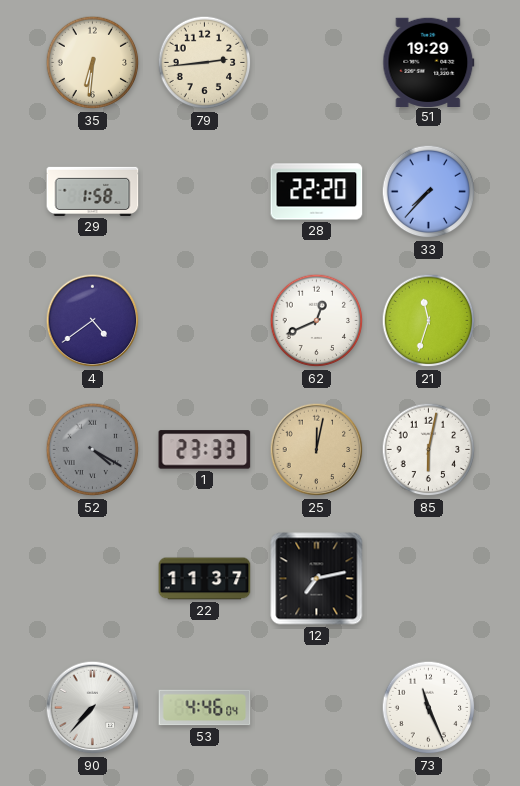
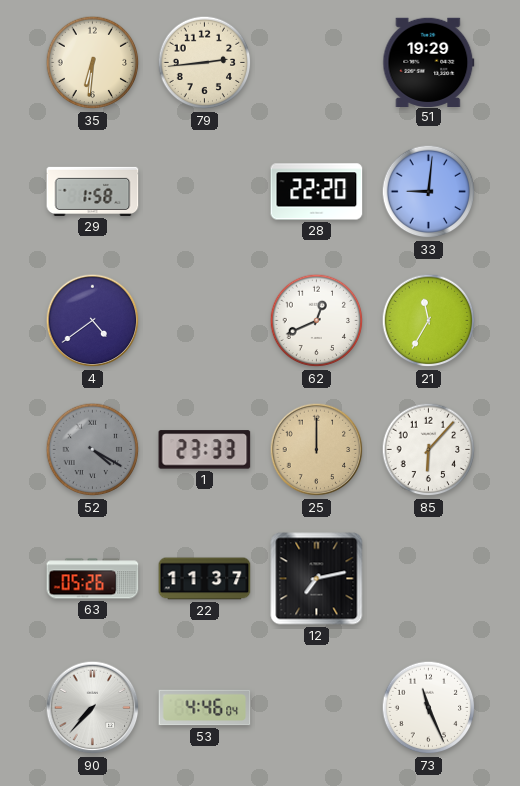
33: 7:37 -> 9:01 (429, 192)
21: 11:33 -> 11:35 (429, 321)
25: 12:02 -> 12:00 (317, 450)
85: 6:02 -> 6:07 (429, 450)
63: none -> 05:26 (93, 579)
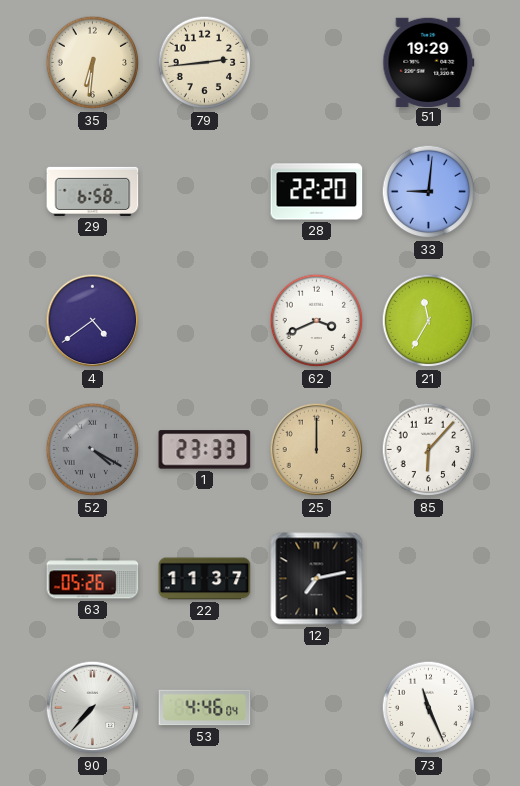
29: 1:58 -> 6:58 (93, 191)
62: 12:41 -> 3:41 (317, 321)
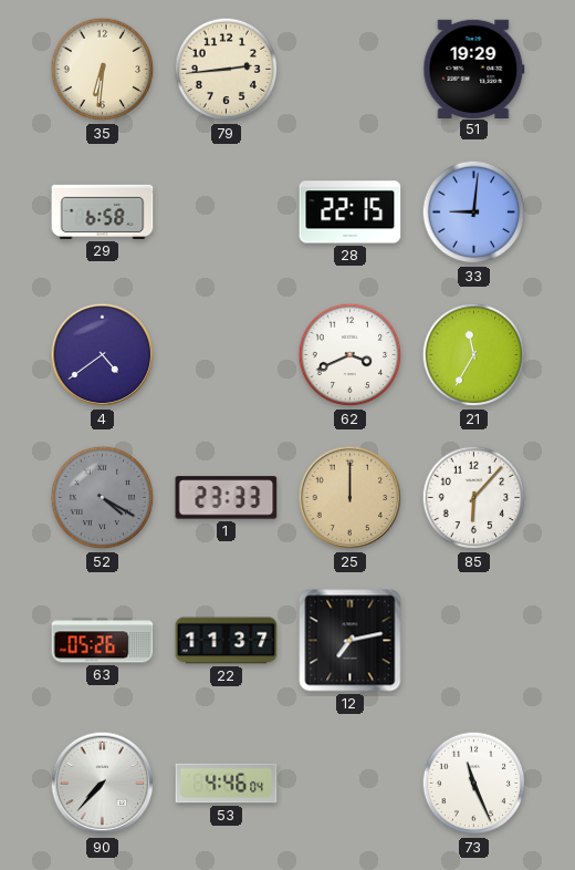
28: 22:20 -> 22:15 (351, 213)
